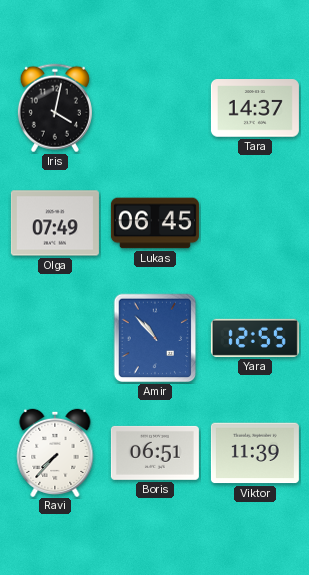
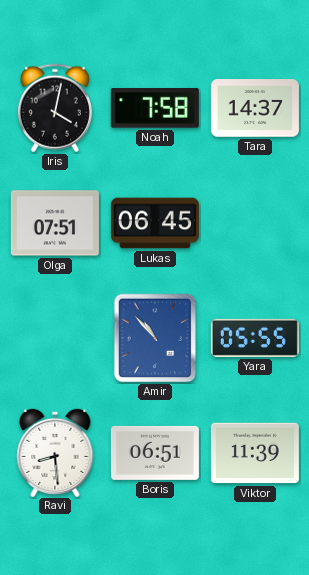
Noah: none -> 7:58 (155, 108)
Olga: 07:49 -> 07:51 (55, 223)
Yara: 12:55 -> 05:55 (255, 338)
Ravi: 7:37 -> 8:29 (55, 452)
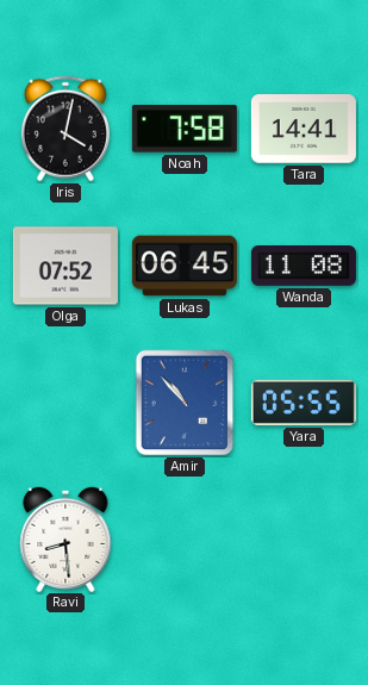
Tara: 14:37 -> 14:41 (304, 129)
Olga: 07:51 -> 07:52 (66, 266)
Wanda: none -> 11:08 (304, 267)
Boris: 06:51 -> none (155, 453)
Viktor: 11:39 -> none (255, 453)
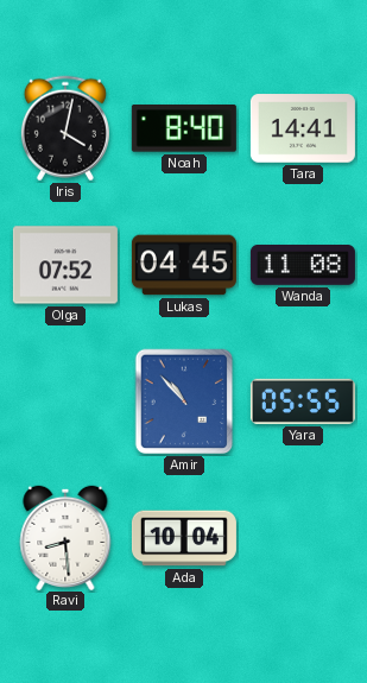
Noah: 7:58 -> 8:40 (184, 128)
Lukas: 06:45 -> 04:45 (184, 265)
Ada: none -> 10:04 (184, 538)
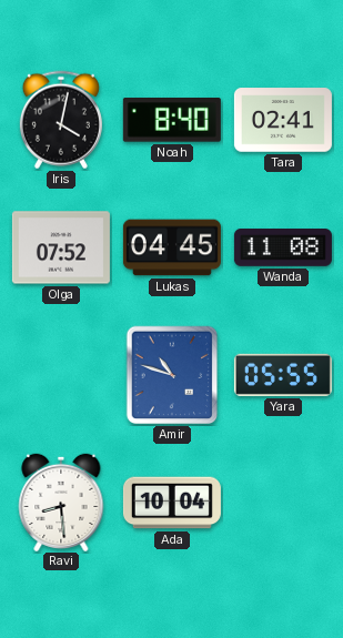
Tara: 14:41 -> 02:41 (283, 120)
Amir: 10:53 -> 10:48 (172, 375)
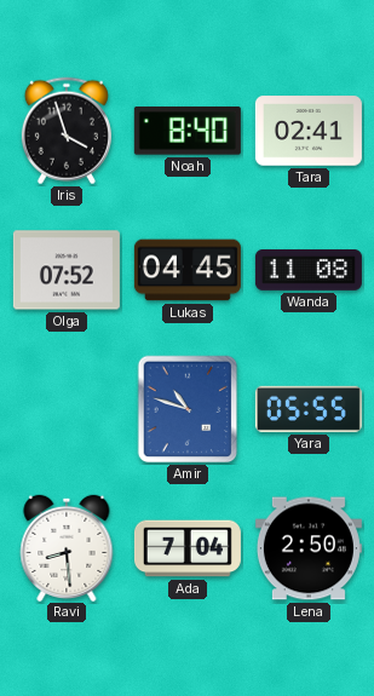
Iris: 4:02 -> 3:57 (67, 131)
Ada: 10:04 -> 7:04 (188, 548)
Lena: none -> 2:50 (309, 548)
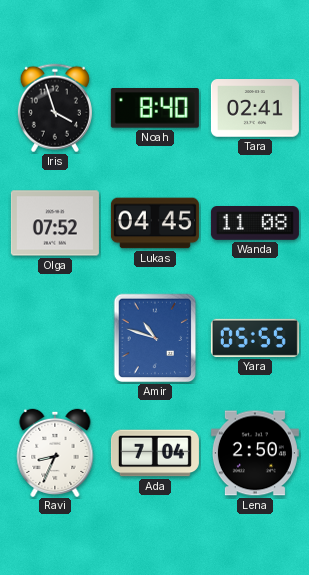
Ravi: 8:29 -> 8:34 (55, 452)
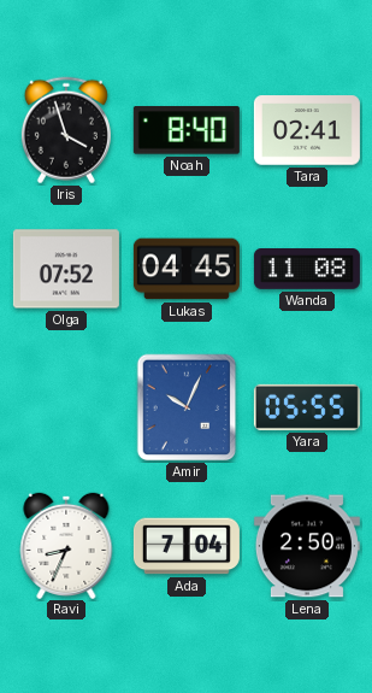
Amir: 10:48 -> 10:04 (187, 407)
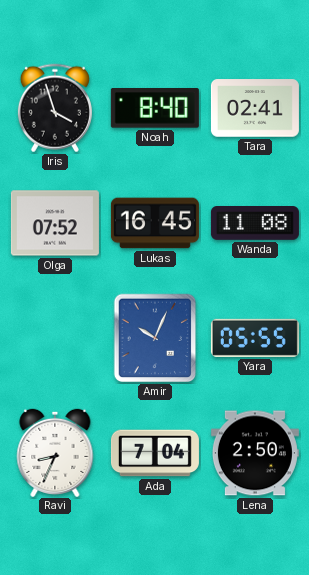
Lukas: 04:45 -> 16:45 (155, 223)
